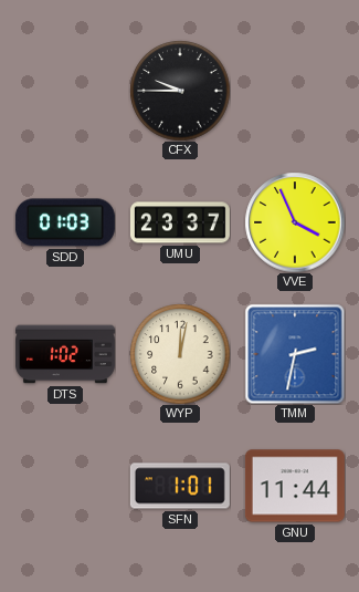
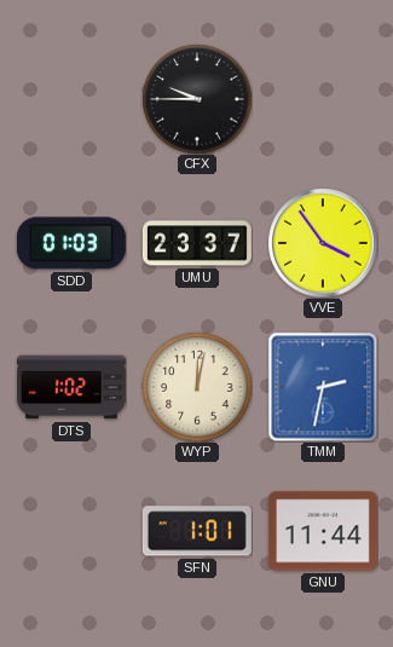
VVE: 3:56 -> 3:54 (323, 243)
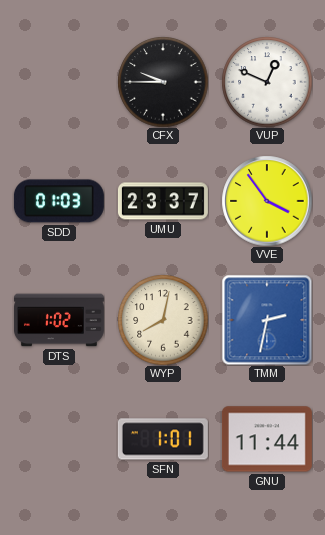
VUP: none -> 12:49 (267, 82)
WYP: 12:02 -> 8:02 (163, 320)
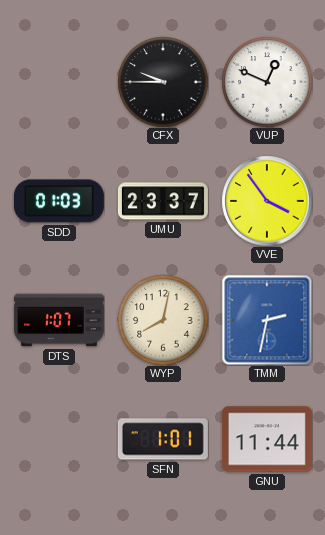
DTS: 1:02 -> 1:07 (59, 320)
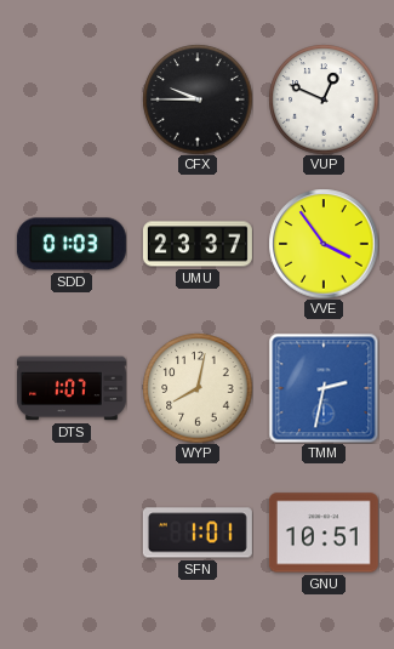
GNU: 11:44 -> 10:51 (324, 533)
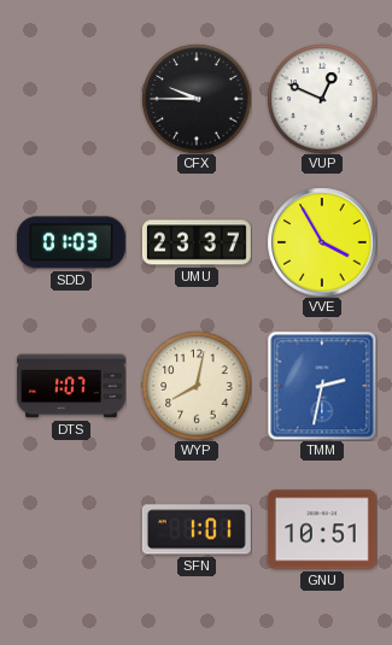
VVE: 3:54 -> 3:55 (322, 242)
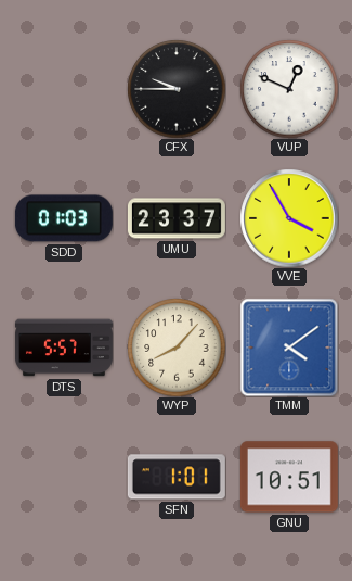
DTS: 1:07 -> 5:57 (64, 348)
WYP: 8:02 -> 8:07 (177, 348)
TMM: 2:32 -> 4:09 (289, 348)
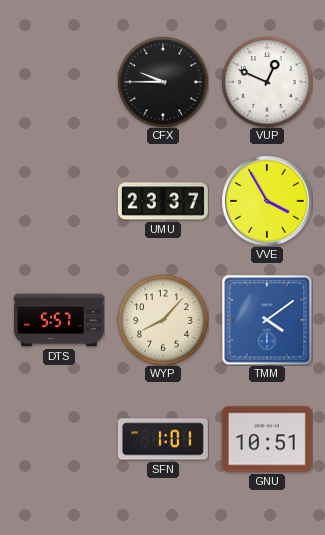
SDD: 01:03 -> none (64, 218)
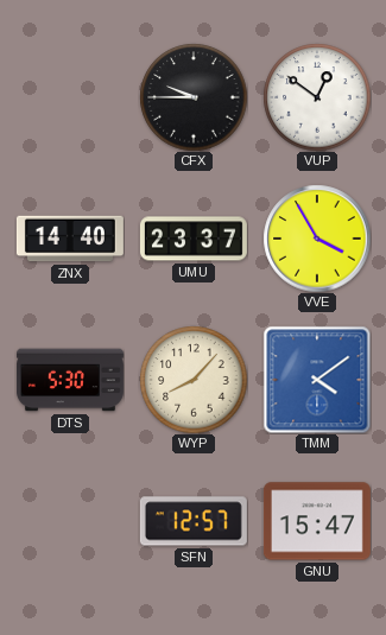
VUP: 12:49 -> 12:51 (317, 97)
ZNX: none -> 14:40 (70, 239)
DTS: 5:57 -> 5:30 (70, 380)
SFN: 1:01 -> 12:57 (194, 521)
GNU: 10:51 -> 15:47 (317, 521)
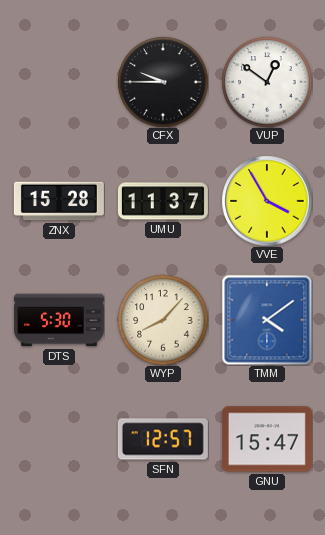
ZNX: 14:40 -> 15:28 (59, 201)
UMU: 23:37 -> 11:37 (163, 201)
